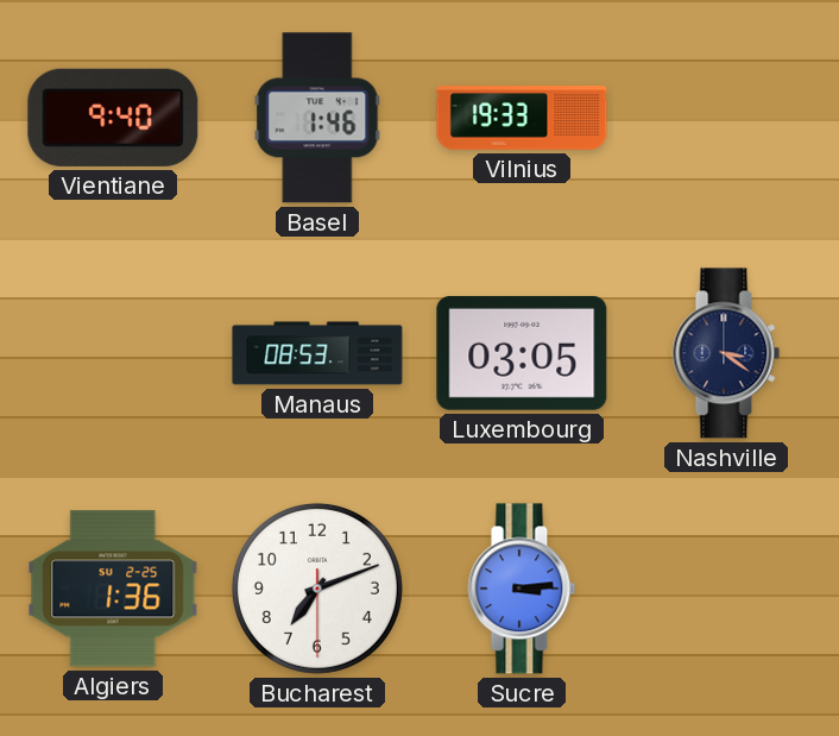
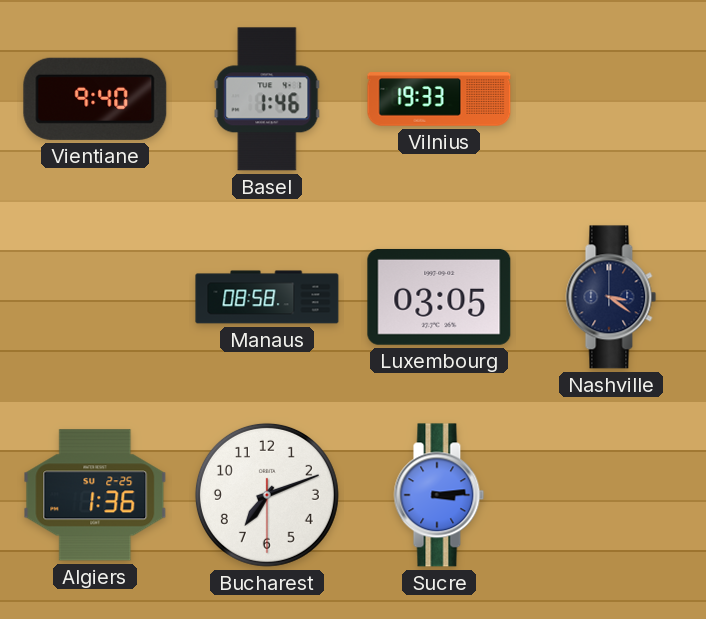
Manaus: 08:53 -> 08:58 (267, 297)
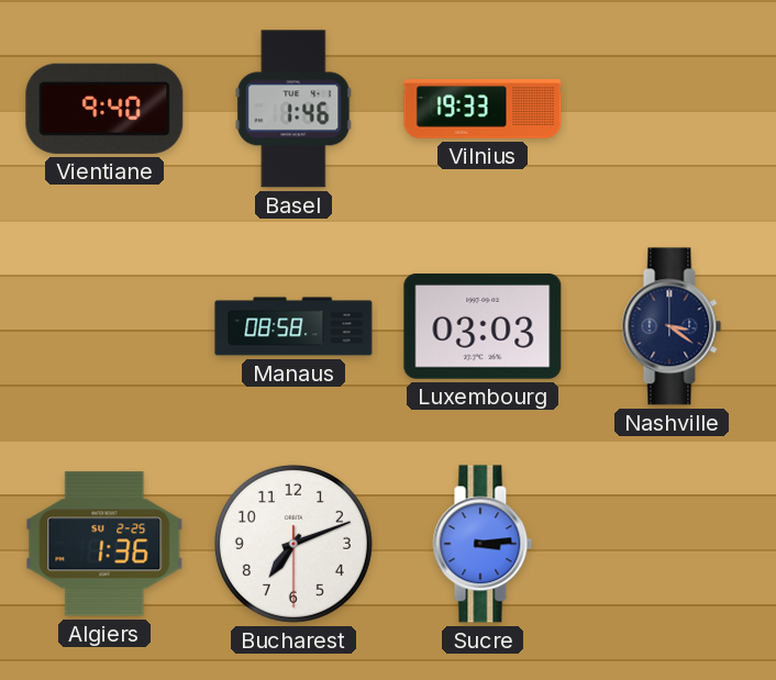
Luxembourg: 03:05 -> 03:03 (483, 326)
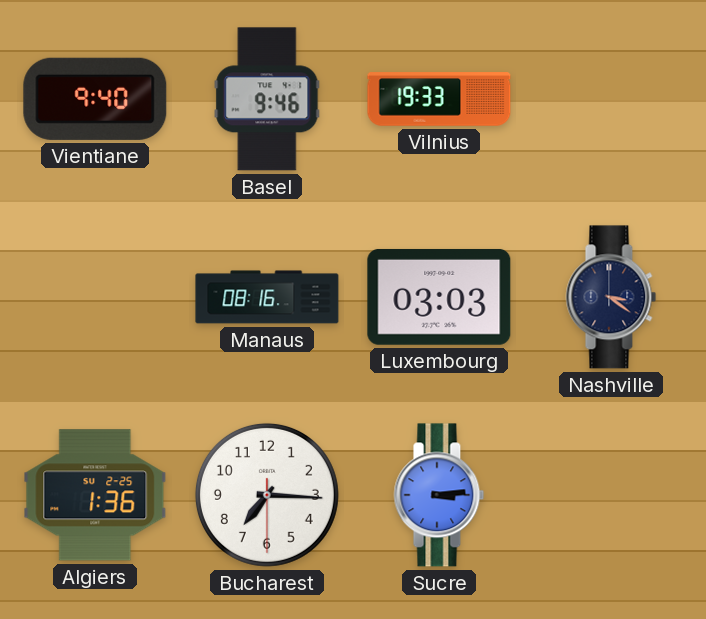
Basel: 1:46 -> 9:46 (267, 99)
Manaus: 08:58 -> 08:16 (267, 297)
Bucharest: 7:11 -> 7:15 (267, 495)
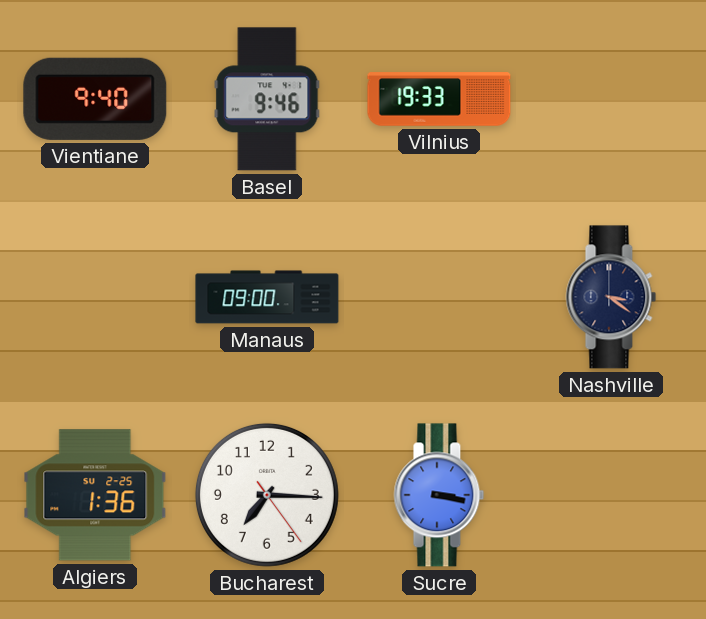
Manaus: 08:16 -> 09:00 (267, 297)
Luxembourg: 03:03 -> none (439, 297)
Bucharest: 7:15:30 -> 7:15:24 (267, 495)
Sucre: 3:14 -> 3:17 (439, 495)
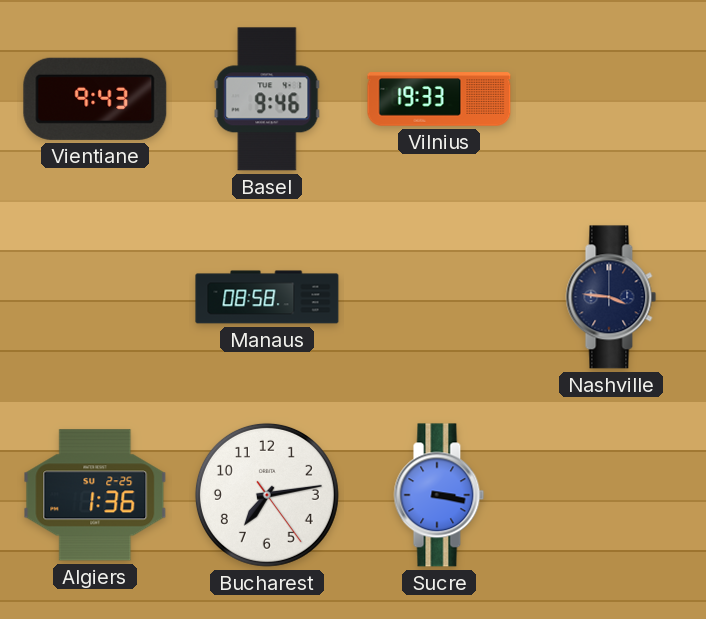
Vientiane: 9:40 -> 9:43 (95, 99)
Manaus: 09:00 -> 08:58 (267, 297)
Nashville: 3:21 -> 3:46 (611, 297)
Bucharest: 7:15 -> 7:13 (267, 495)
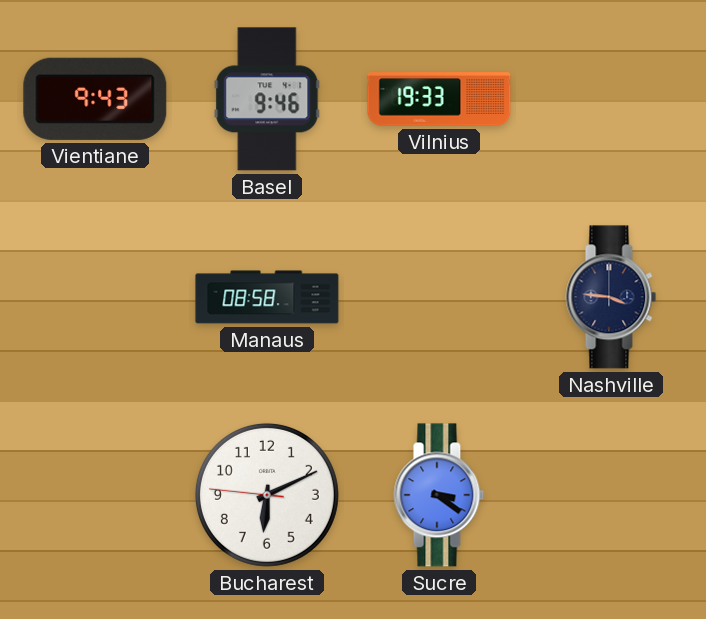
Algiers: 1:36 -> none (95, 495)
Bucharest: 7:13 -> 6:10 (267, 495)
Sucre: 3:17 -> 3:21 (439, 495)
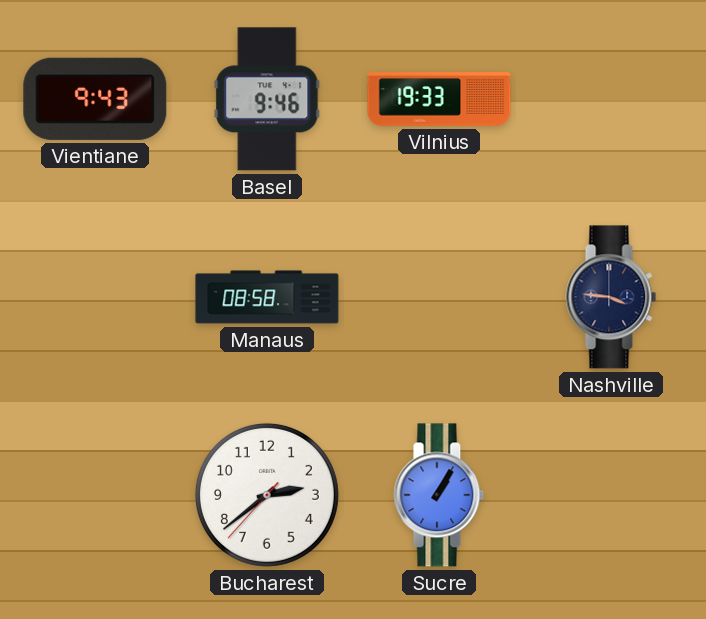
Bucharest: 6:10 -> 2:38 (267, 495)
Sucre: 3:21 -> 1:05 (439, 495)
